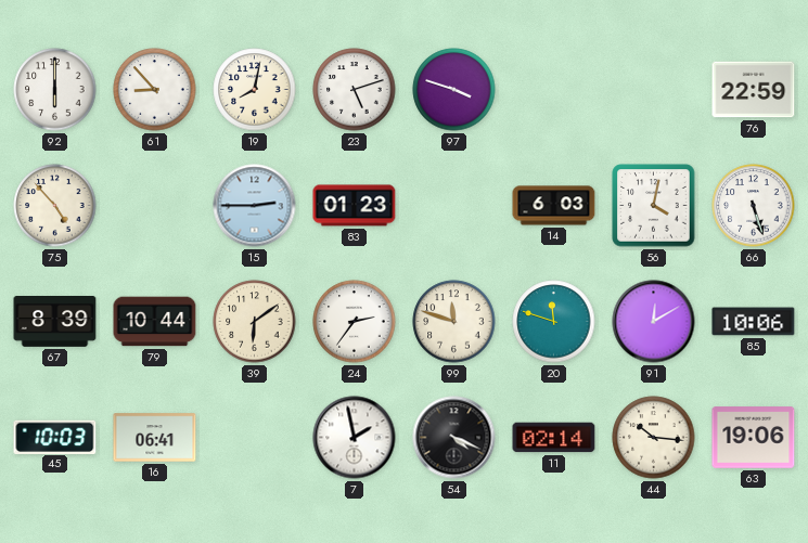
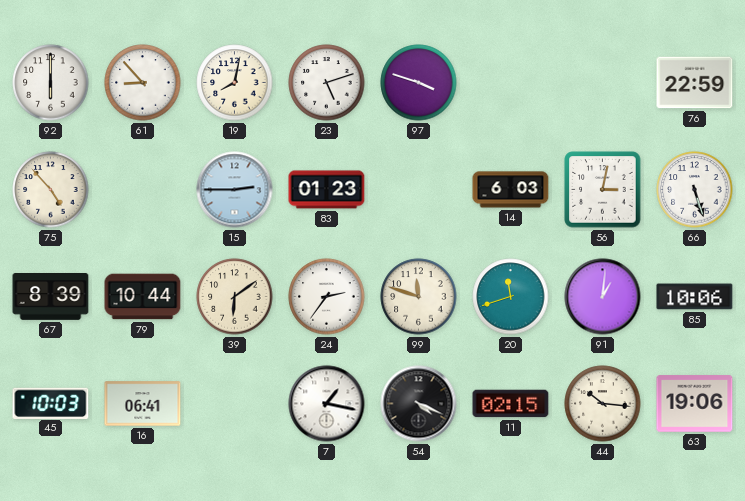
56: 4:02 -> 3:02 (603, 190)
20: 11:48 -> 11:42 (511, 297)
91: 12:10 -> 1:01 (603, 297)
7: 1:58 -> 1:17 (327, 404)
11: 02:14 -> 02:15 (511, 404)
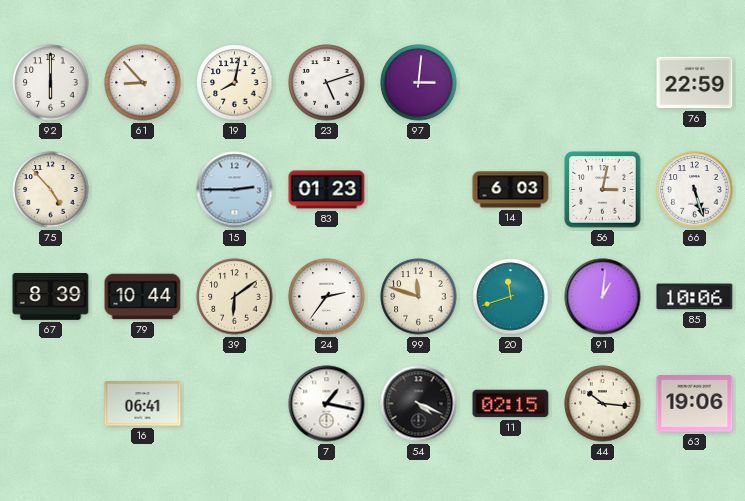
97: 3:48 -> 3:01 (419, 83)
45: 10:03 -> none (51, 403)
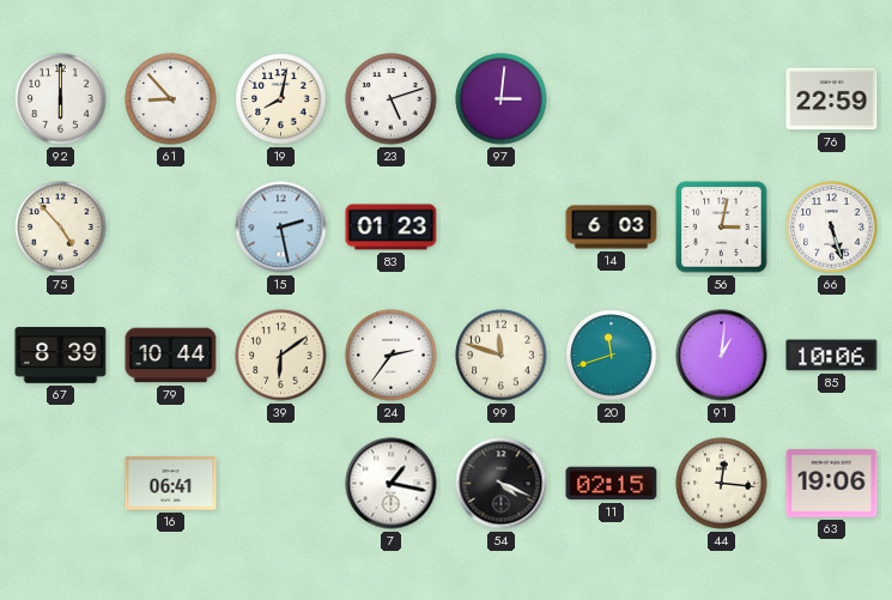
15: 2:45 -> 2:28 (281, 228)
44: 10:16 -> 12:16 (722, 484)
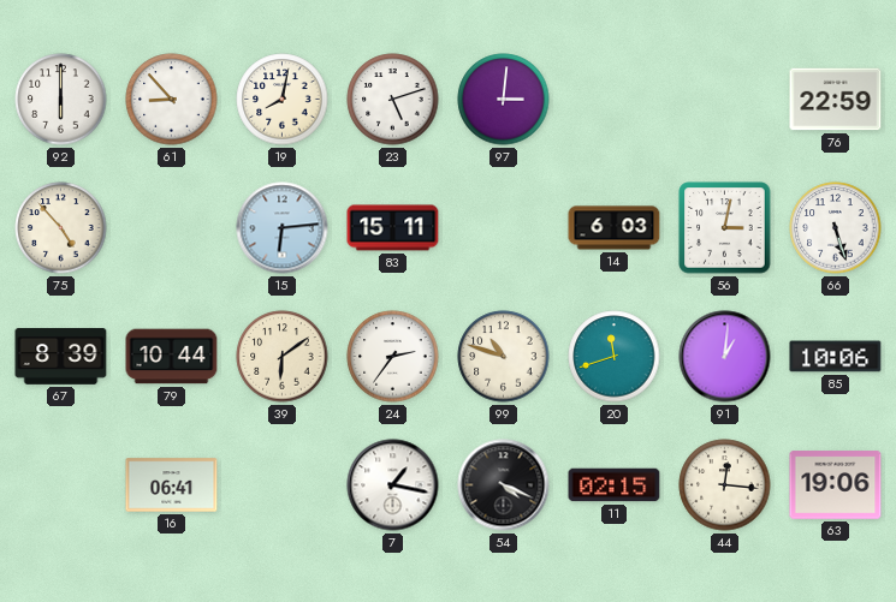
15: 2:28 -> 6:14 (283, 228)
83: 01:23 -> 15:11 (393, 228)
99: 11:48 -> 10:48 (504, 357)
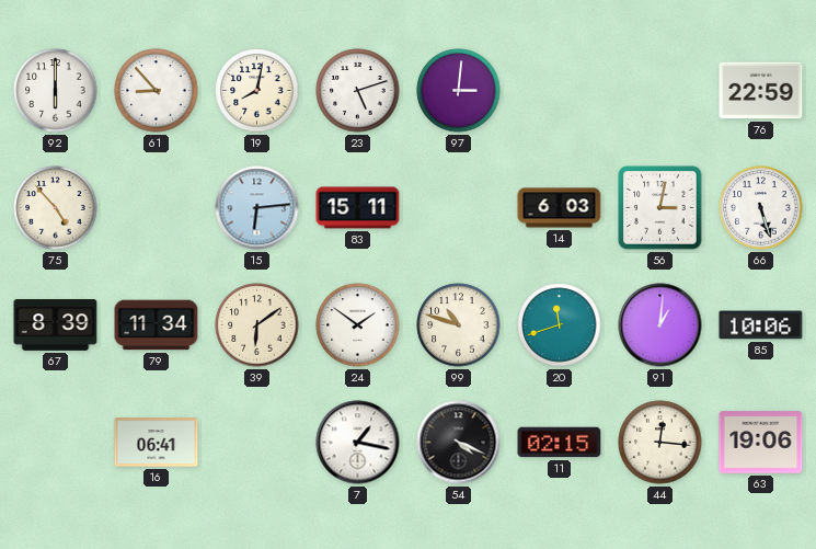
79: 10:44 -> 11:34 (157, 325)
24: 2:36 -> 1:51 (358, 325)
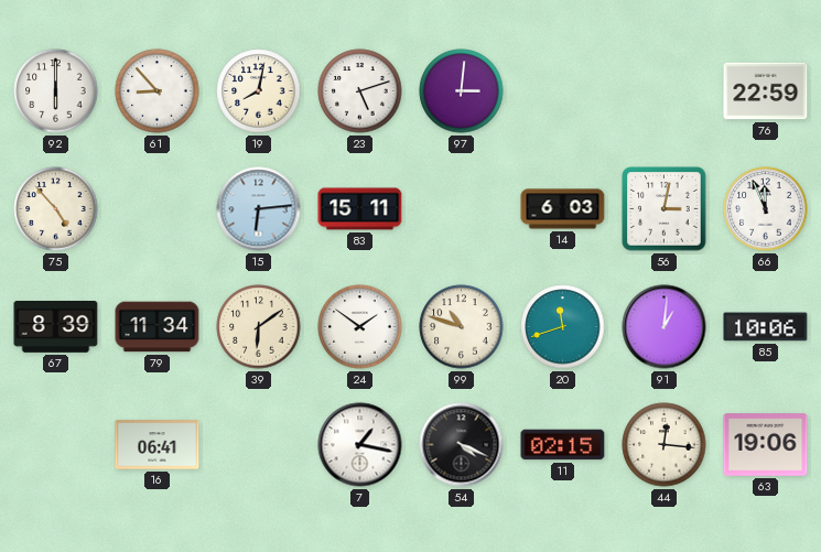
66: 5:27 -> 11:56 (766, 209)
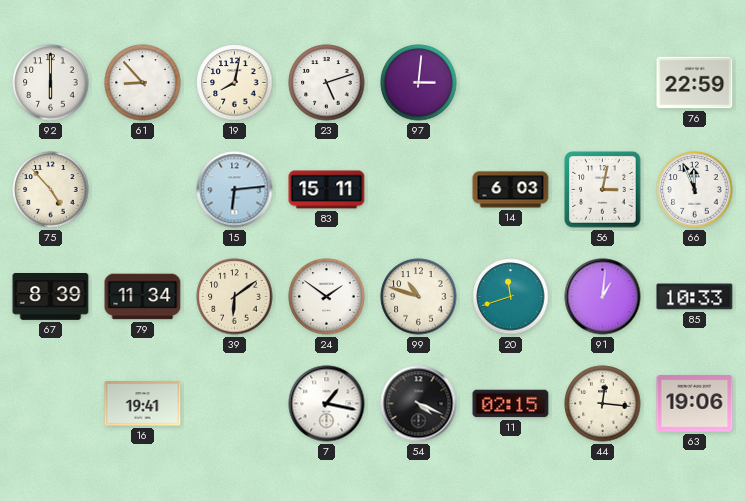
85: 10:06 -> 10:33 (695, 297)
16: 06:41 -> 19:41 (143, 404)
